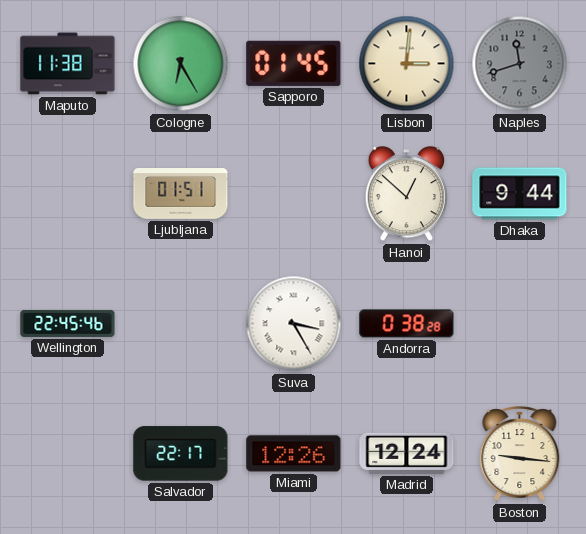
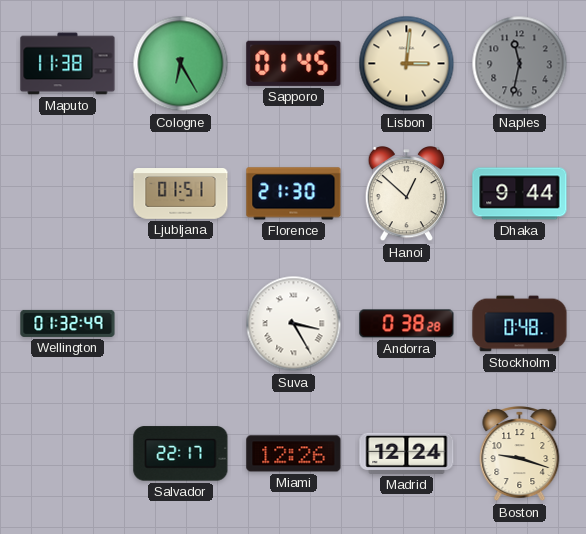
Naples: 11:42 -> 11:32 (520, 64)
Florence: none -> 21:30 (294, 194)
Wellington: 22:45 -> 01:32 (68, 323)
Stockholm: none -> 0:48 (520, 324)
Boston: 9:16 -> 9:18 (520, 454)
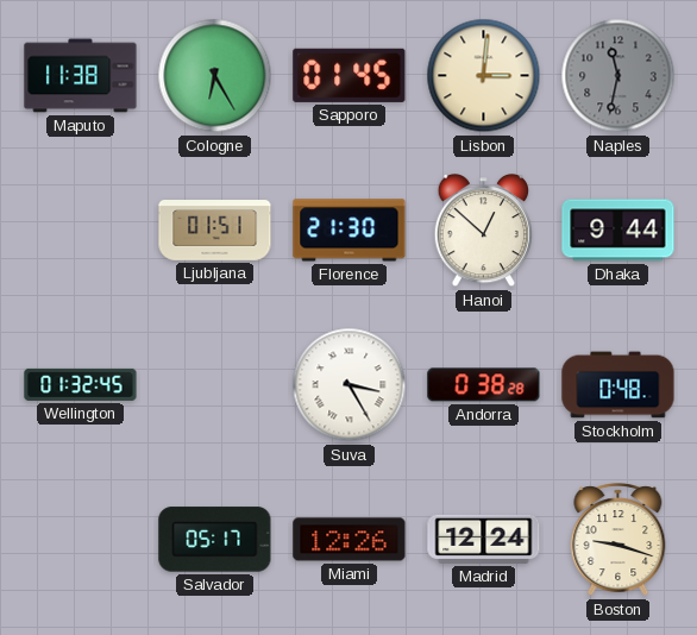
Wellington: 01:32:49 -> 01:32:45 (81, 384)
Salvador: 22:17 -> 05:17 (215, 540)
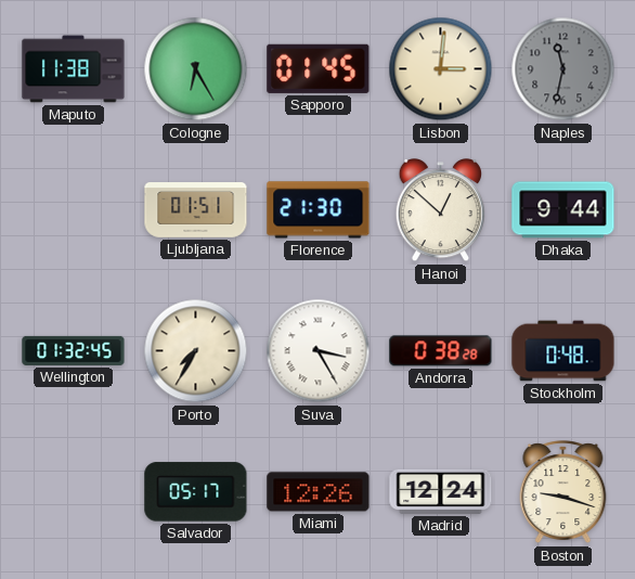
Porto: none -> 7:35 (196, 351)
